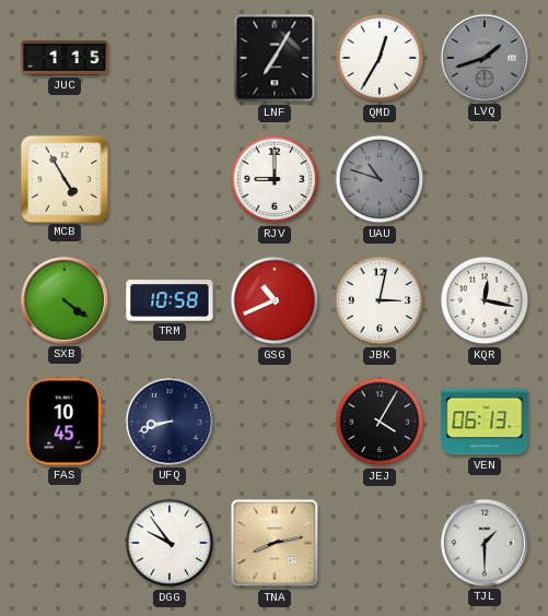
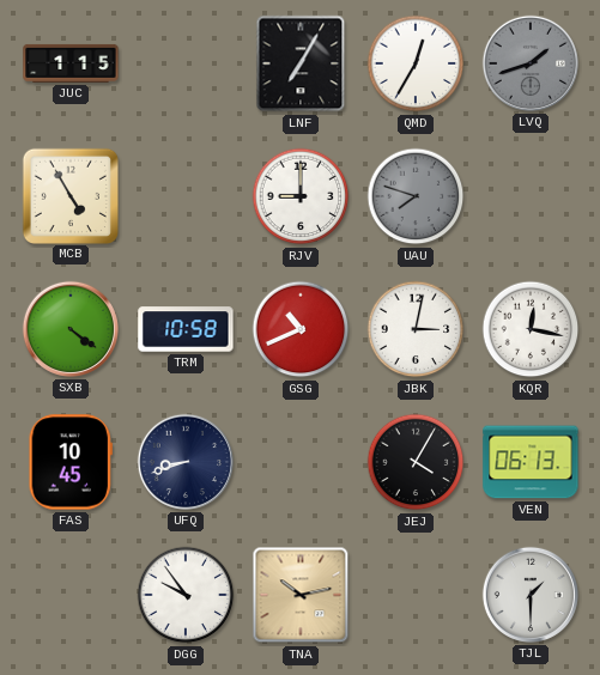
UAU: 10:48 -> 7:48 (416, 196)
TNA: 8:13 -> 10:13 (301, 595)
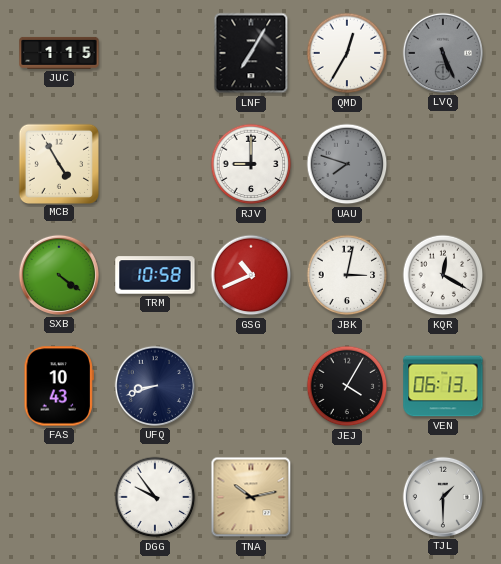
LVQ: 1:42 -> 5:26 (443, 53)
KQR: 12:17 -> 12:20 (443, 275)
FAS: 10:45 -> 10:43 (58, 386)
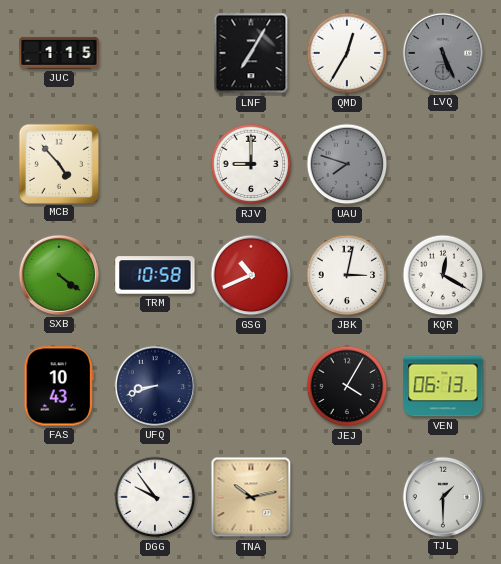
MCB: 4:55 -> 4:53 (58, 163)
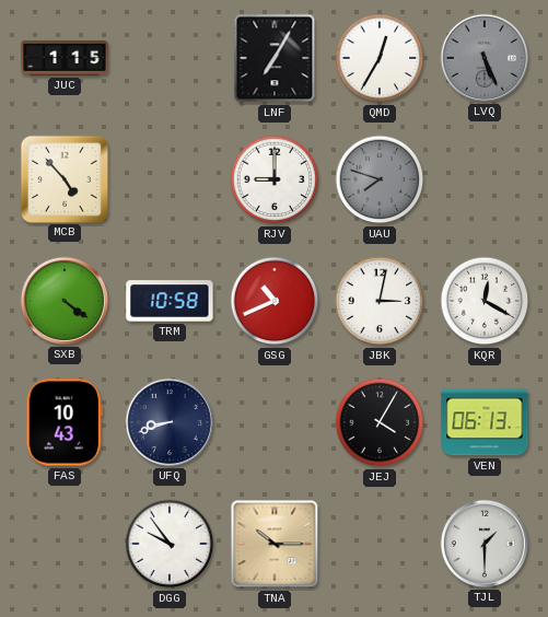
TNA: 10:13 -> 10:15 (275, 544)
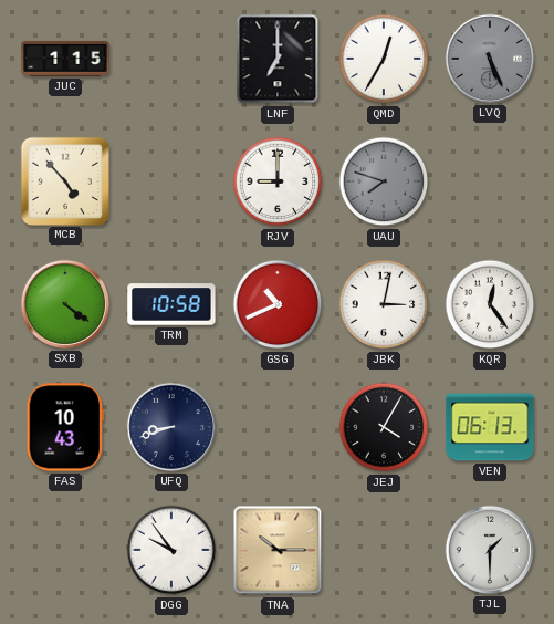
LNF: 7:05 -> 7:00 (278, 59)
KQR: 12:20 -> 12:24 (490, 304)
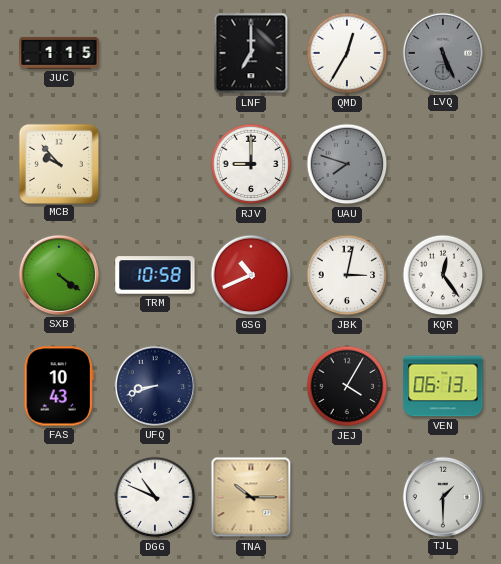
MCB: 4:53 -> 9:53 (58, 163)
DGG: 9:54 -> 10:49 (155, 497)
